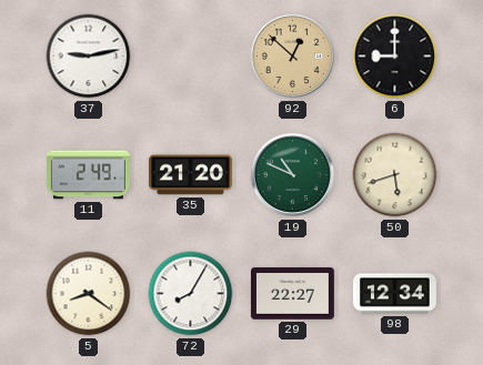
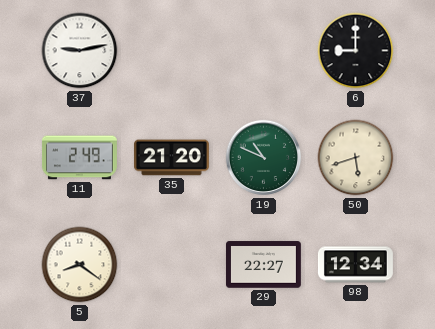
92: 12:52 -> none (293, 57)
72: 8:05 -> none (191, 294)
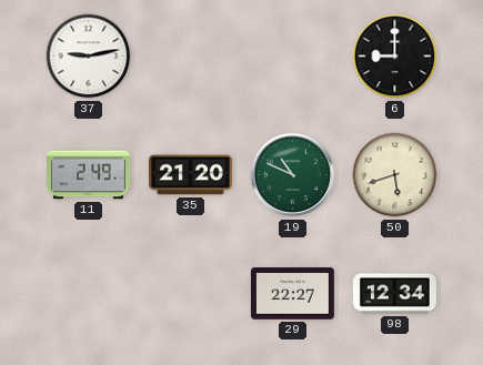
5: 8:21 -> none (80, 265)
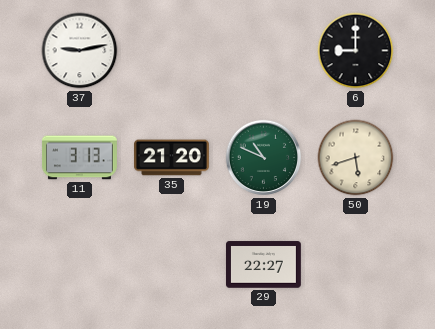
11: 2:49 -> 3:13 (79, 158)
98: 12:34 -> none (394, 294)
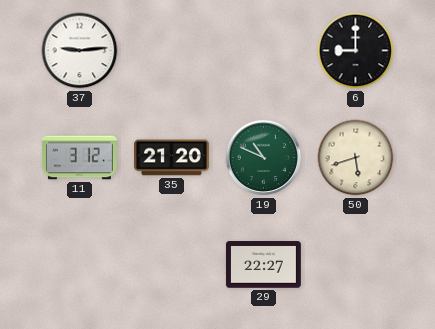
37: 9:13 -> 9:14 (80, 51)
11: 3:13 -> 3:12 (79, 158)
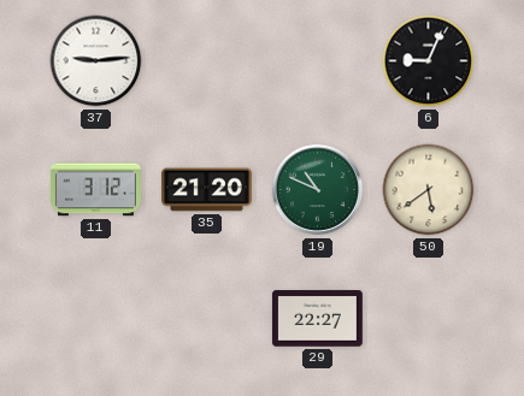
6: 9:00 -> 9:04 (429, 61)
50: 5:42 -> 5:39 (429, 190)
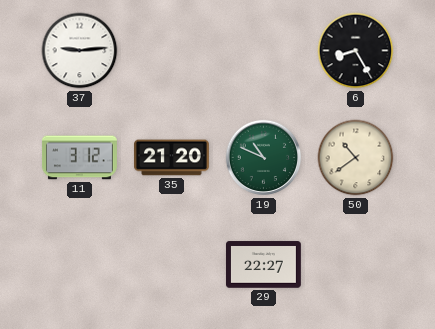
6: 9:04 -> 8:25 (356, 51)
50: 5:39 -> 10:39 (356, 158)
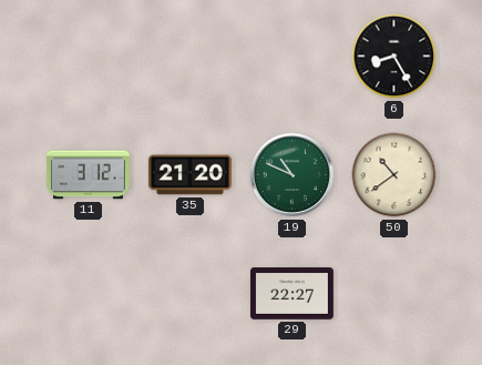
37: 9:14 -> none (80, 51)
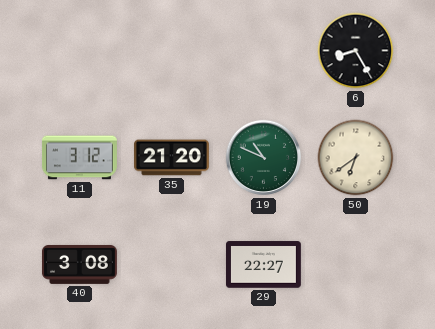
50: 10:39 -> 6:39 (356, 158)
40: none -> 3:08 (79, 264)
